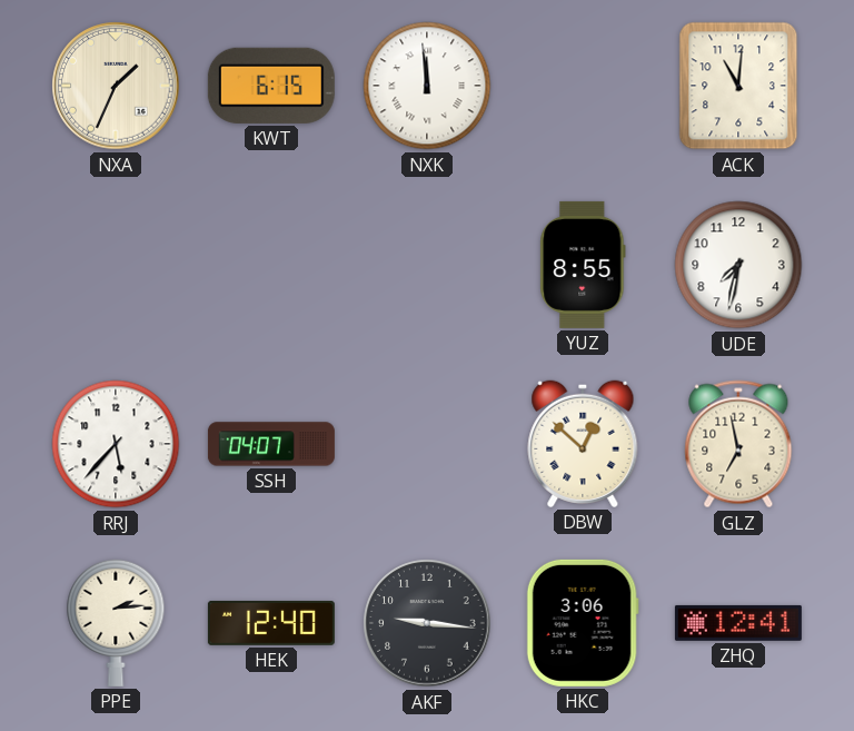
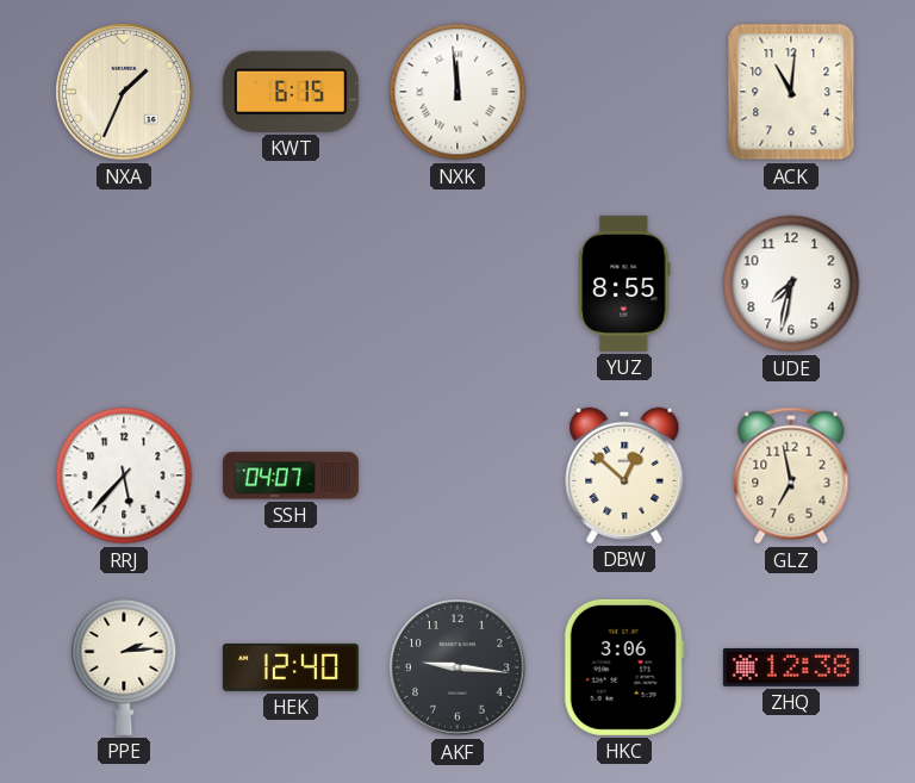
ZHQ: 12:41 -> 12:38 (791, 667)
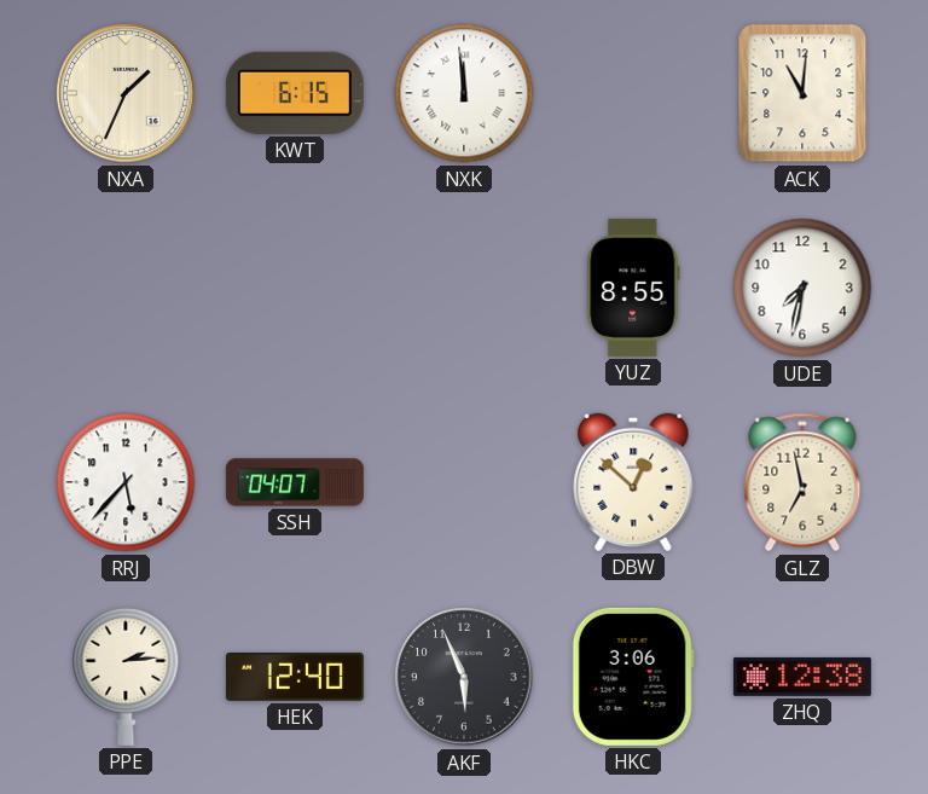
AKF: 9:16 -> 5:56 (464, 677)
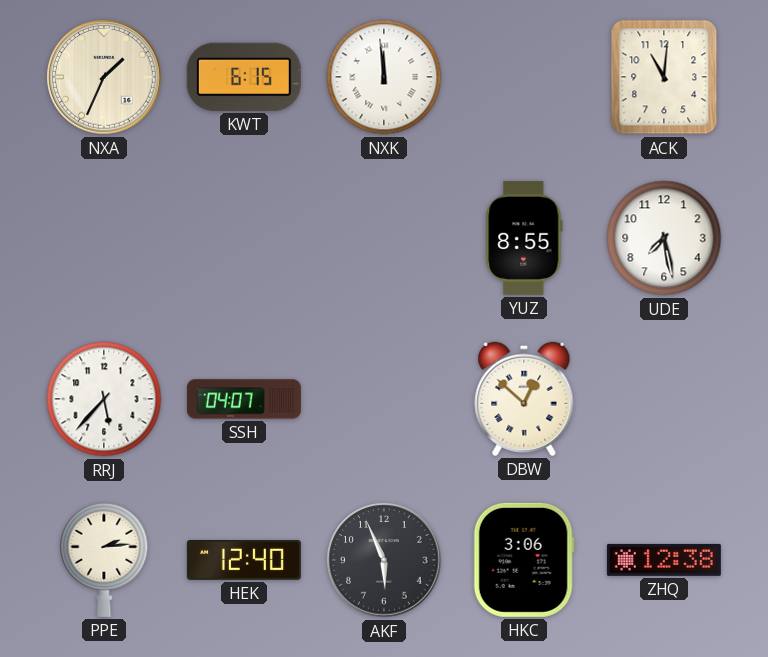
UDE: 7:32 -> 7:28 (664, 238)
GLZ: 6:58 -> none (802, 482)
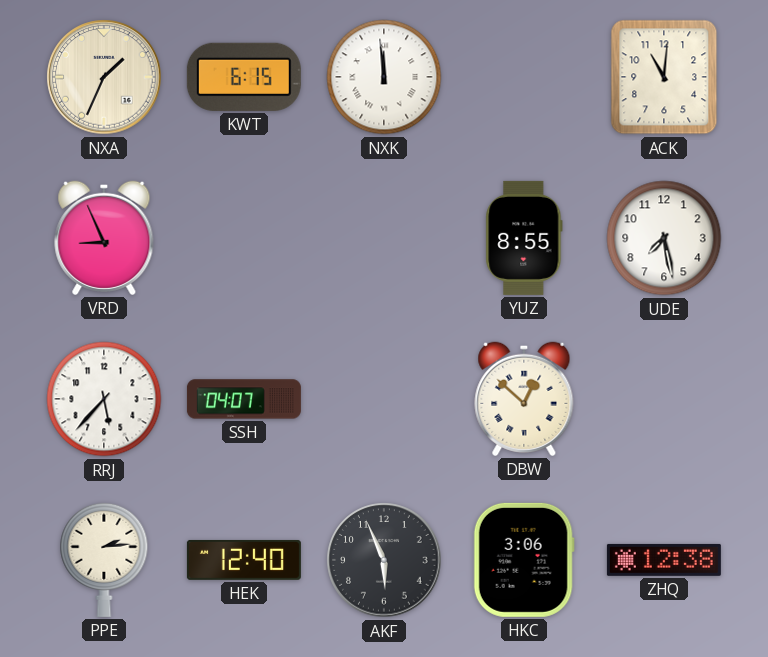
VRD: none -> 8:56 (104, 238)
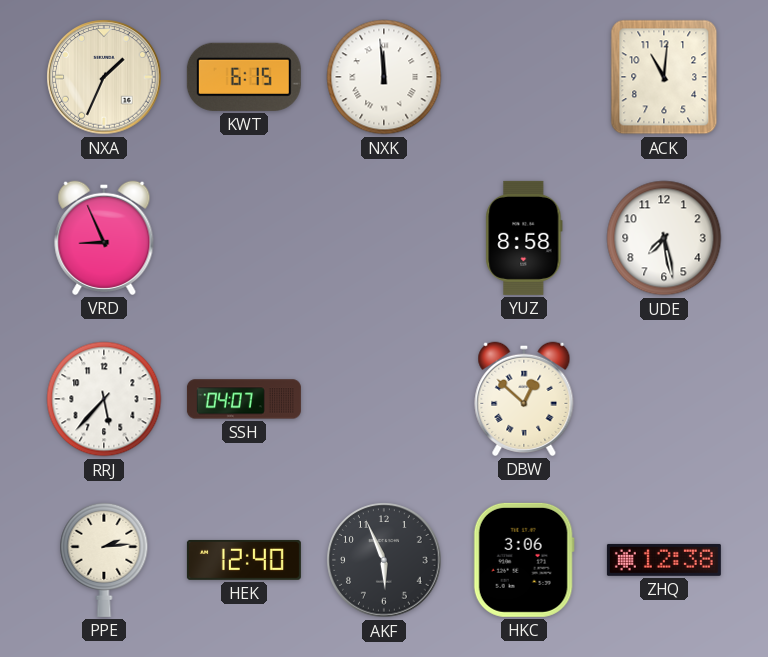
YUZ: 8:55 -> 8:58 (524, 238)
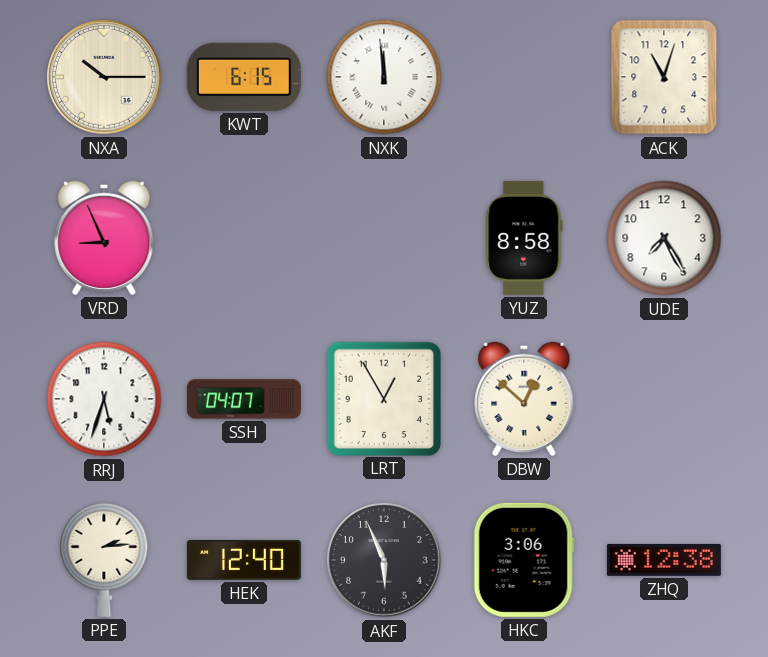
NXA: 1:34 -> 10:15 (104, 77)
ACK: 11:01 -> 11:03 (664, 77)
UDE: 7:28 -> 7:25 (664, 238)
RRJ: 5:37 -> 5:33 (104, 399)
LRT: none -> 12:55 (383, 398)
